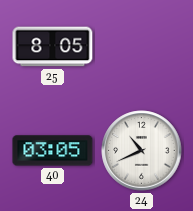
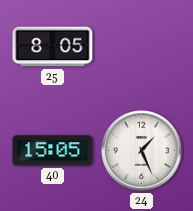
40: 03:05 -> 15:05 (53, 151)
24: 10:41 -> 1:26 (142, 151)
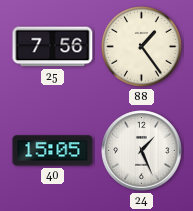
25: 8:05 -> 7:56 (53, 47)
88: none -> 1:24 (142, 47)
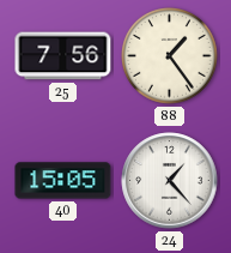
24: 1:26 -> 1:23 (170, 181)
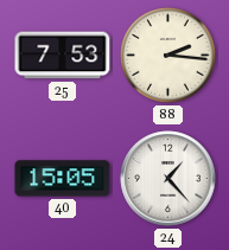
25: 7:56 -> 7:53 (63, 56)
88: 1:24 -> 2:16 (168, 56)
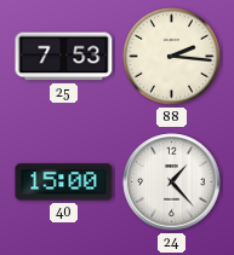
40: 15:05 -> 15:00 (64, 182)
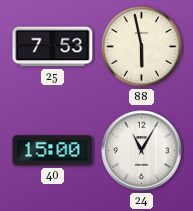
88: 2:16 -> 5:58 (142, 47)
24: 1:23 -> 11:05 (142, 151)
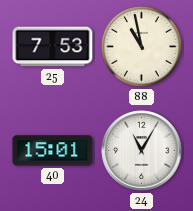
88: 5:58 -> 10:58 (142, 47)
40: 15:00 -> 15:01 (53, 151)
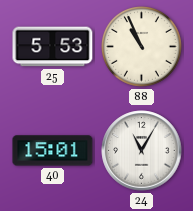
25: 7:53 -> 5:53 (53, 47)
88: 10:58 -> 10:56 (142, 47)
